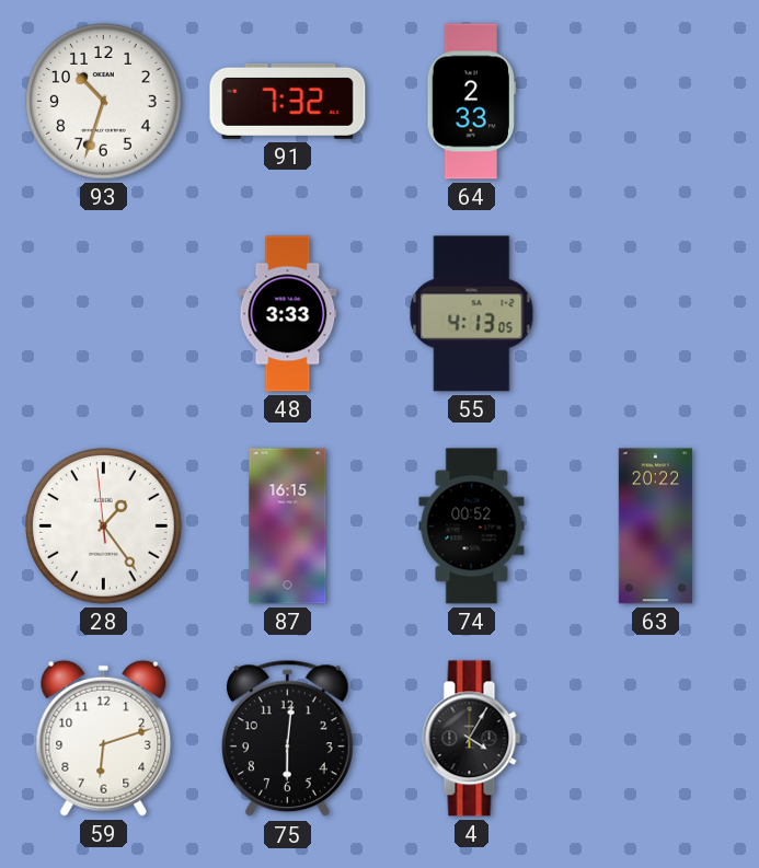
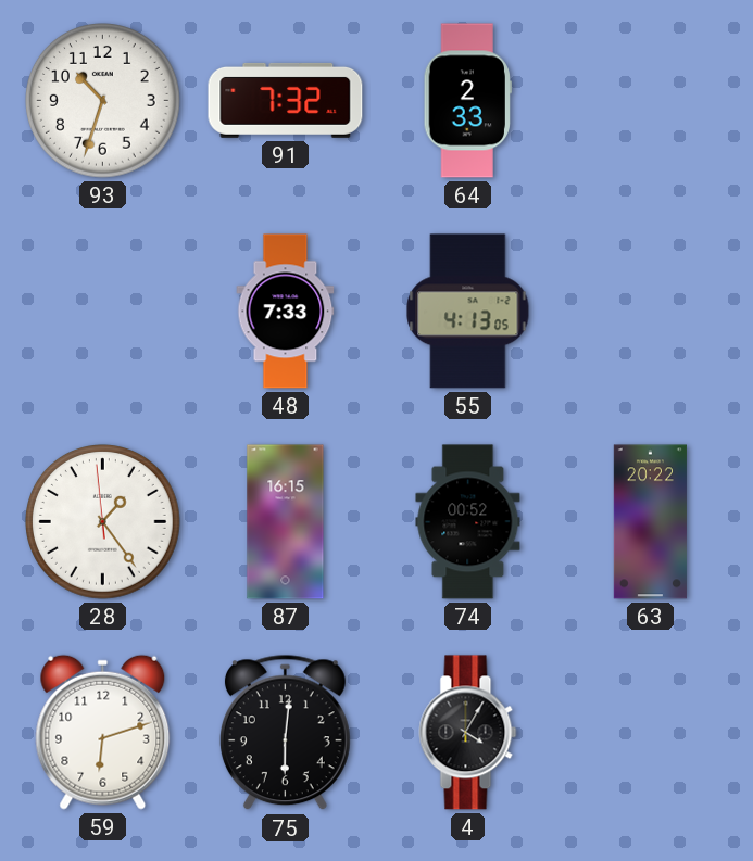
48: 3:33 -> 7:33 (286, 312)
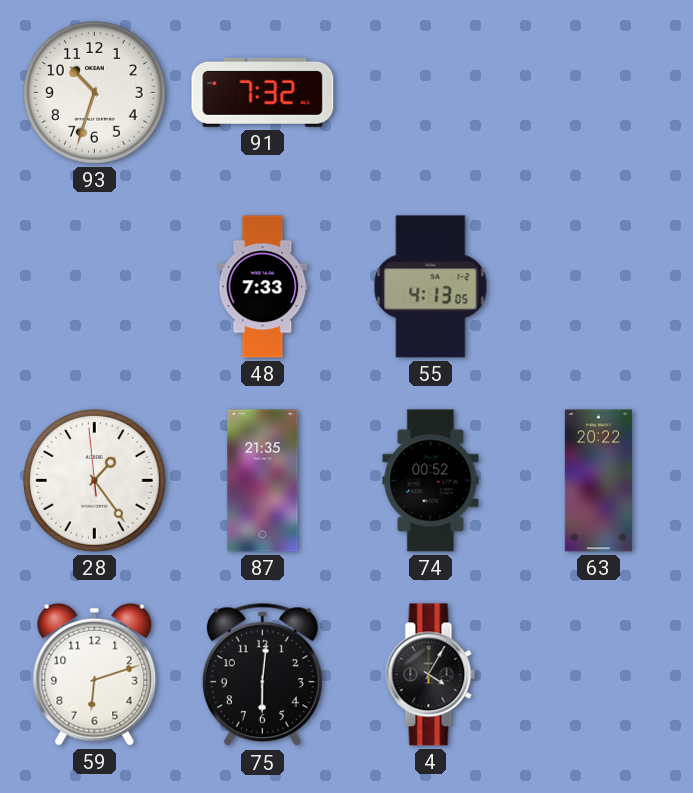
64: 2:33 -> none (467, 101)
87: 16:15 -> 21:35 (263, 481)
